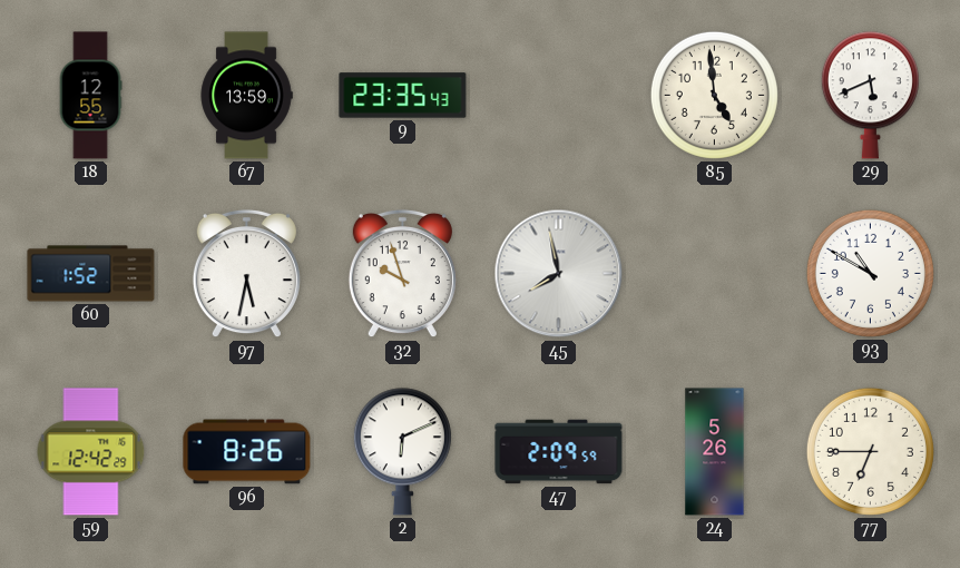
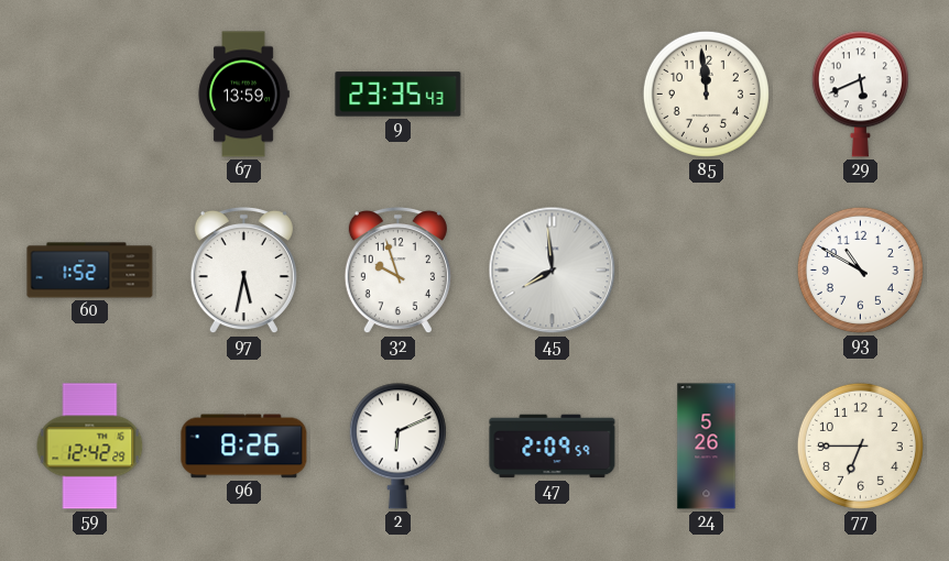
18: 12:55 -> none (90, 96)
85: 4:59 -> 11:59 (706, 94)
45: 7:58 -> 7:59 (553, 271)
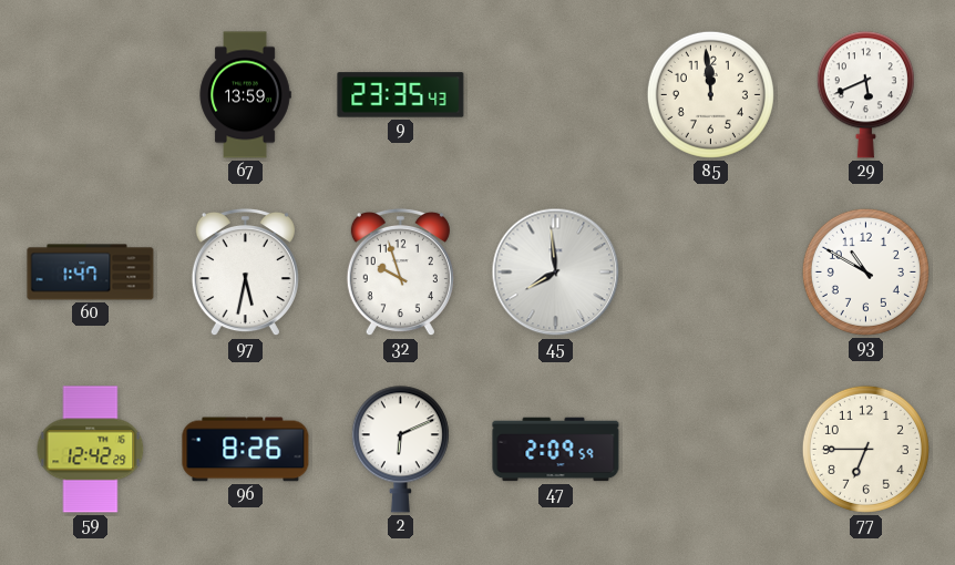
60: 1:52 -> 1:47 (91, 273)
24: 5:26 -> none (707, 447)
